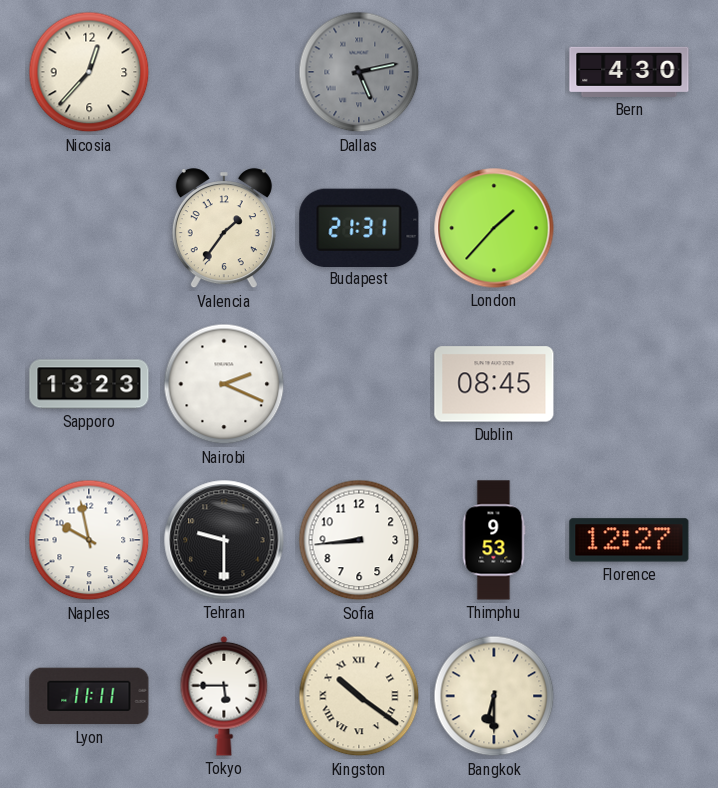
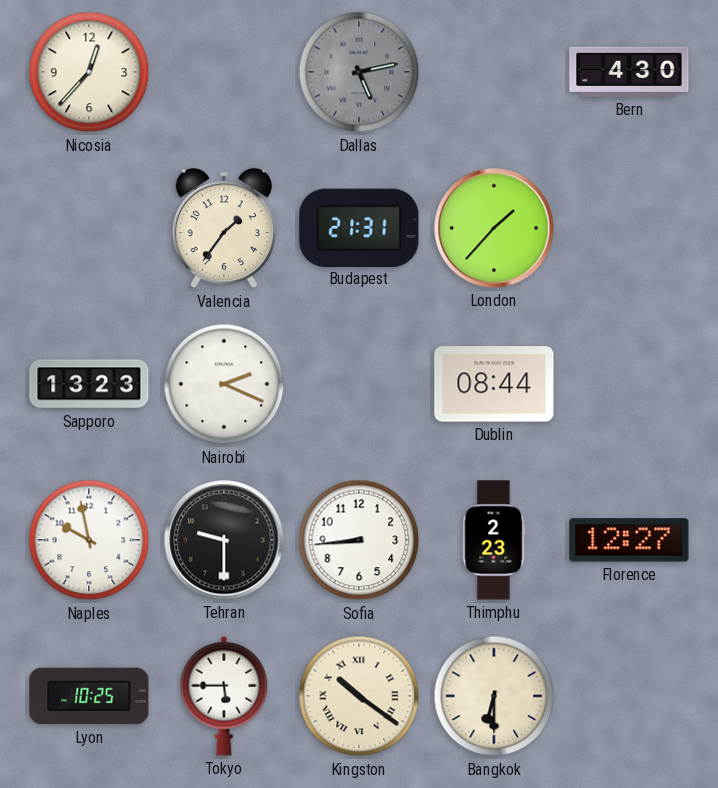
Dublin: 08:45 -> 08:44 (494, 384)
Thimphu: 9:53 -> 2:23 (494, 540)
Lyon: 11:11 -> 10:25 (89, 696)
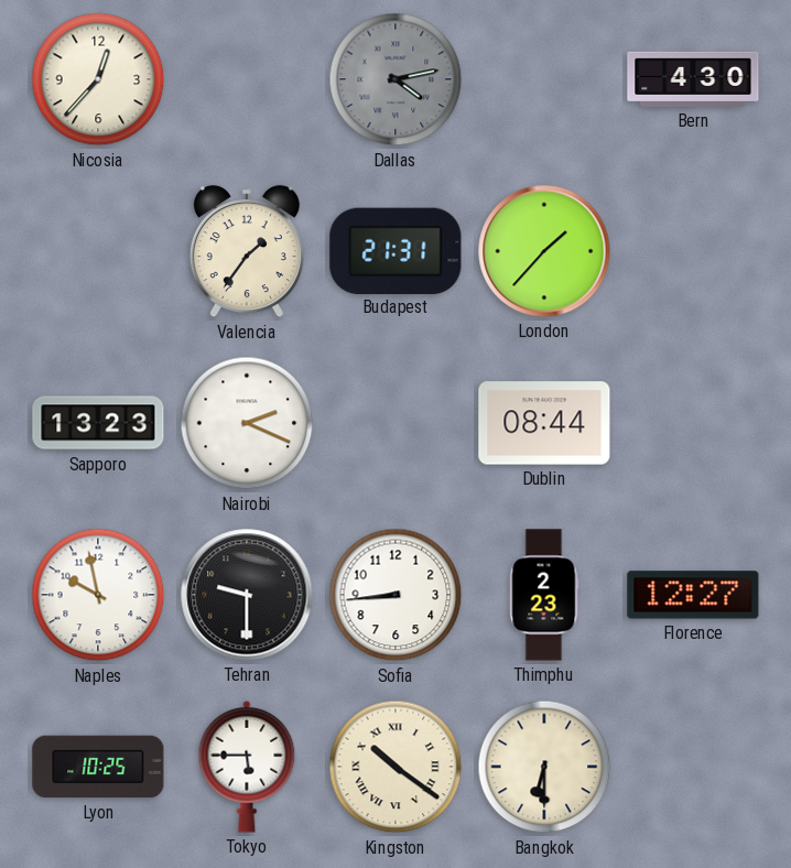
Dallas: 5:13 -> 4:13 (395, 79)
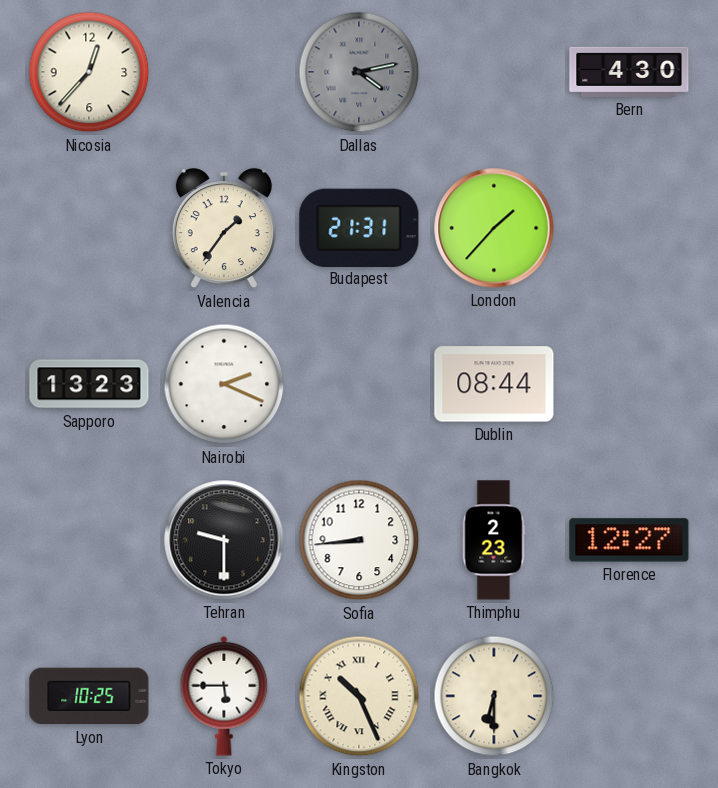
Naples: 9:58 -> none (98, 595)
Kingston: 10:21 -> 10:26 (359, 696)
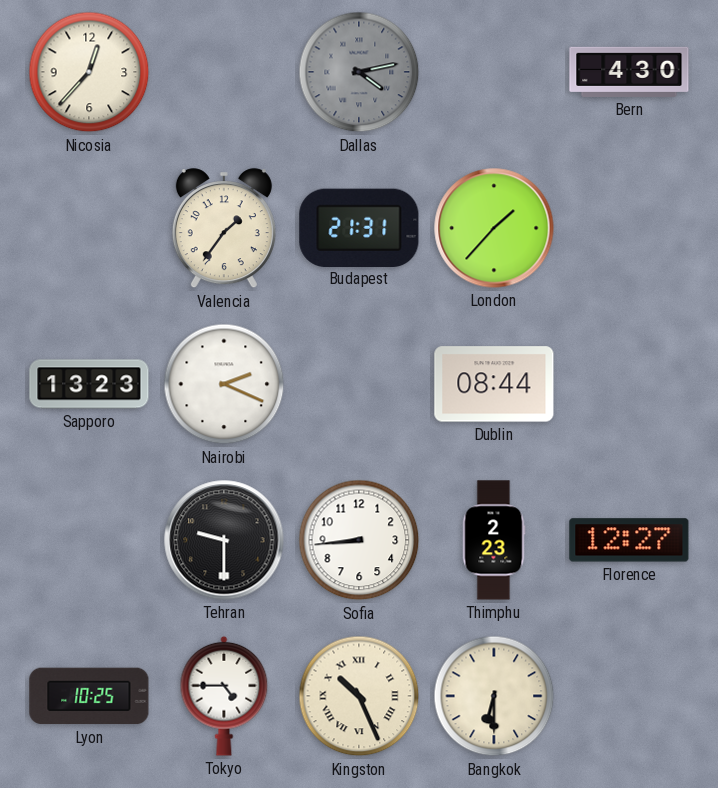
Tokyo: 5:45 -> 4:45 (224, 696)
